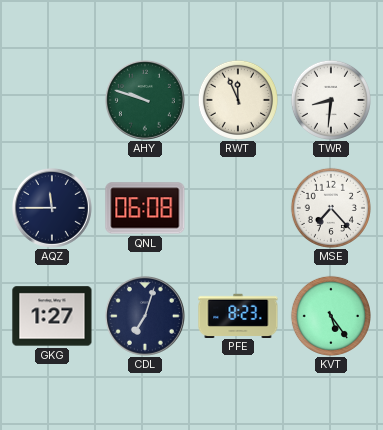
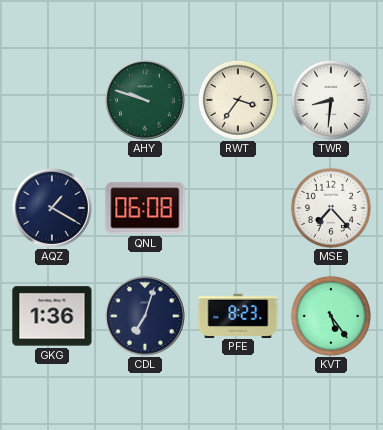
RWT: 11:56 -> 3:36 (238, 100)
AQZ: 11:45 -> 1:20 (52, 208)
GKG: 1:27 -> 1:36 (52, 316)
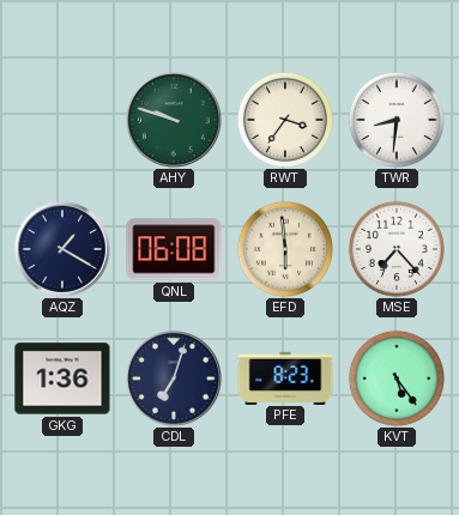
EFD: none -> 5:59 (285, 249)
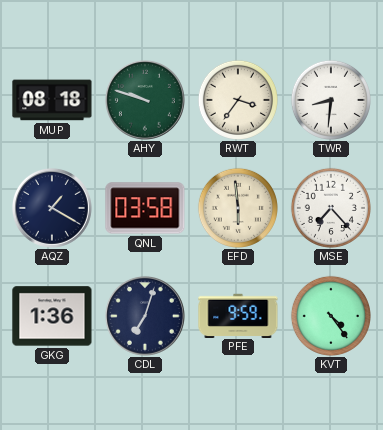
MUP: none -> 08:18 (52, 100)
QNL: 06:08 -> 03:58 (145, 208)
PFE: 8:23 -> 9:59 (238, 315)
KVT: 5:24 -> 4:24 (331, 316)
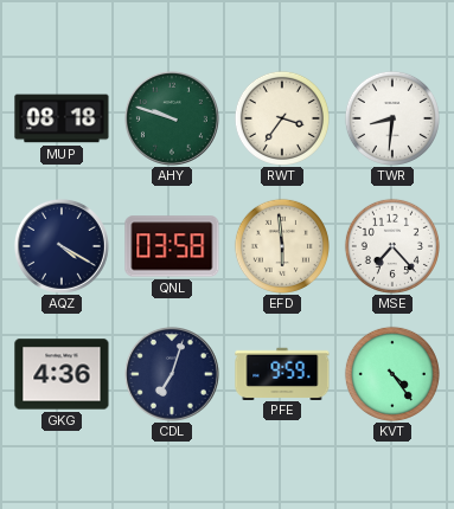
AQZ: 1:20 -> 4:20 (62, 246)
GKG: 1:36 -> 4:36 (62, 374)
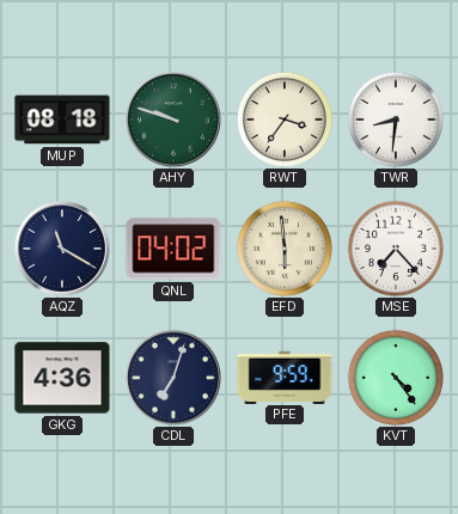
AQZ: 4:20 -> 11:20 (62, 249)
QNL: 03:58 -> 04:02 (173, 249)
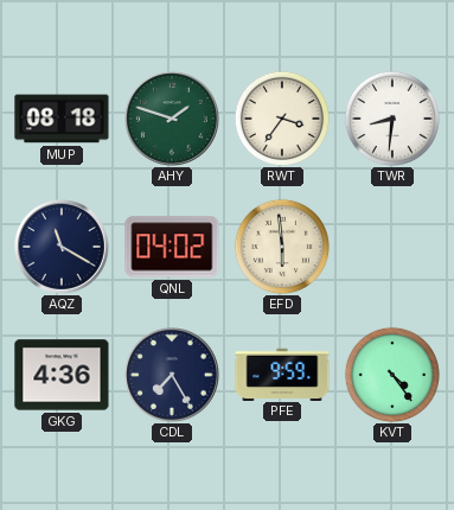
AHY: 9:48 -> 1:48 (172, 119)
MSE: 7:23 -> none (396, 249)
CDL: 7:03 -> 7:25 (172, 375)
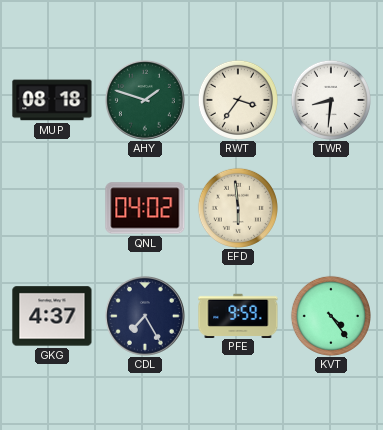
AQZ: 11:20 -> none (62, 247)
GKG: 4:36 -> 4:37 (52, 316)
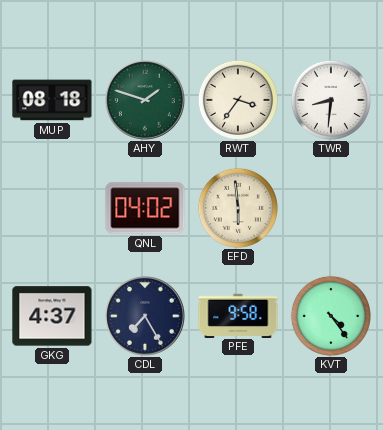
PFE: 9:59 -> 9:58 (238, 315)
